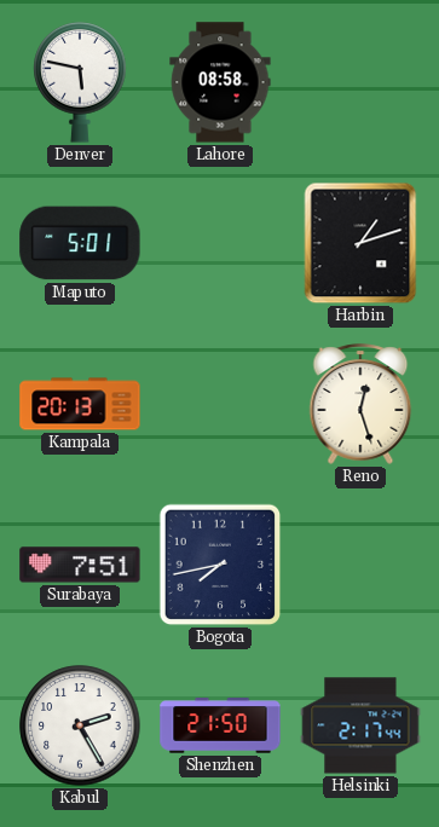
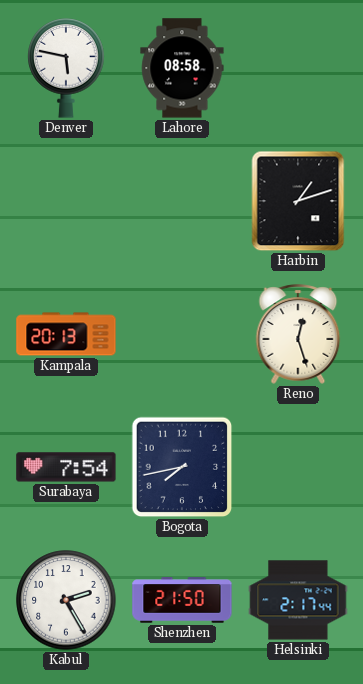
Maputo: 5:01 -> none (80, 243)
Surabaya: 7:51 -> 7:54 (66, 467)
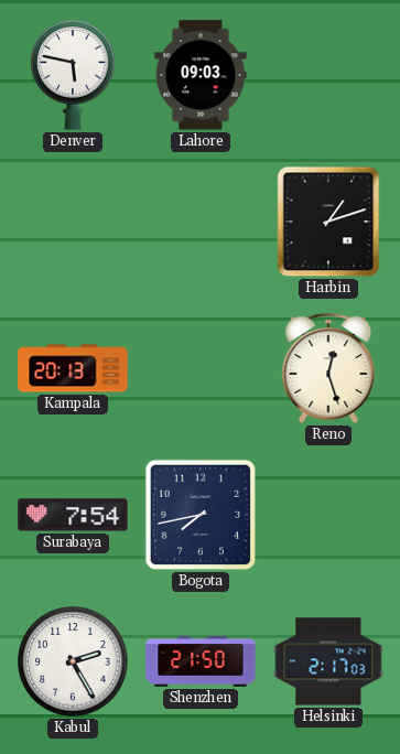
Lahore: 08:58 -> 09:03 (201, 75)
Helsinki: 2:17:44 -> 2:17:03 (328, 661)
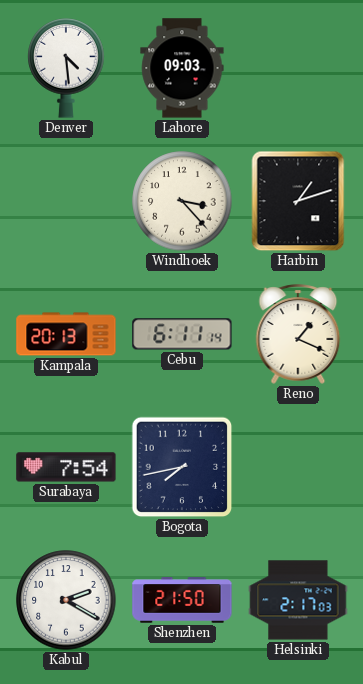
Denver: 5:47 -> 4:29 (66, 69)
Windhoek: none -> 3:23 (182, 201)
Cebu: none -> 6:11 (182, 334)
Reno: 12:27 -> 1:19 (298, 334)
Kabul: 2:25 -> 2:20 (66, 600)
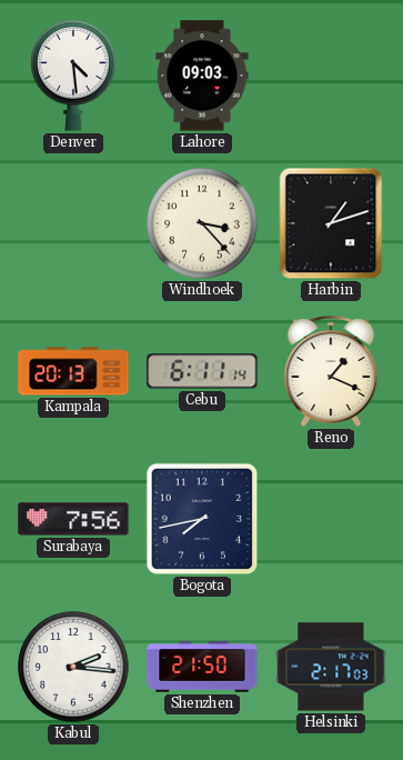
Surabaya: 7:54 -> 7:56 (73, 519)
Kabul: 2:20 -> 2:16 (73, 667)
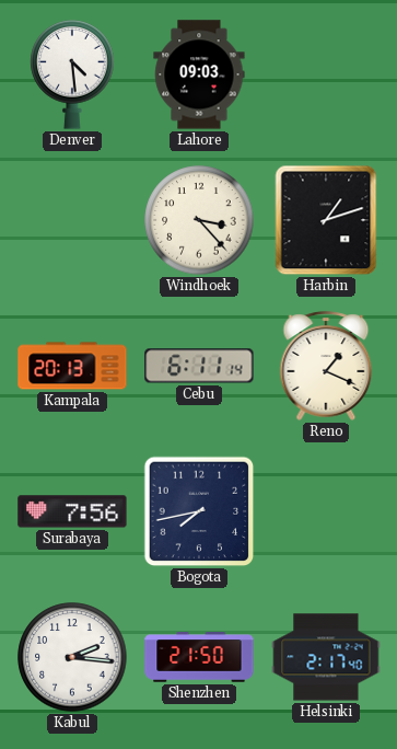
Helsinki: 2:17:03 -> 2:17:40 (326, 657)
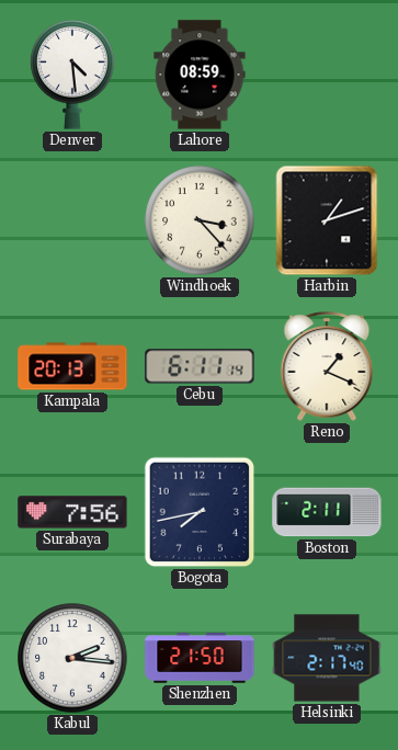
Lahore: 09:03 -> 08:59 (200, 75)
Boston: none -> 2:11 (327, 512)
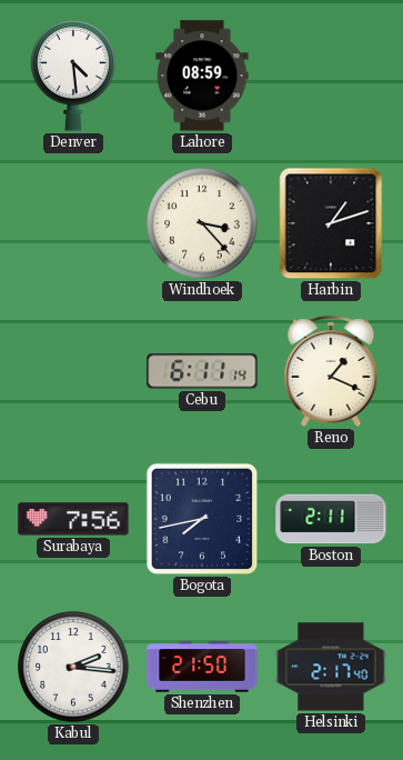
Kampala: 20:13 -> none (72, 366)
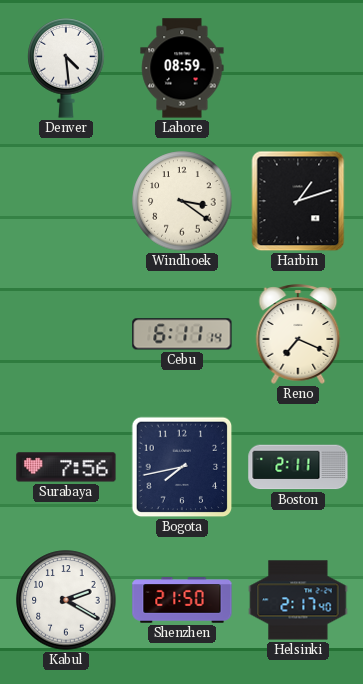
Windhoek: 3:23 -> 3:21 (182, 201)
Reno: 1:19 -> 7:19 (298, 334)
Kabul: 2:16 -> 2:20 (66, 600)
